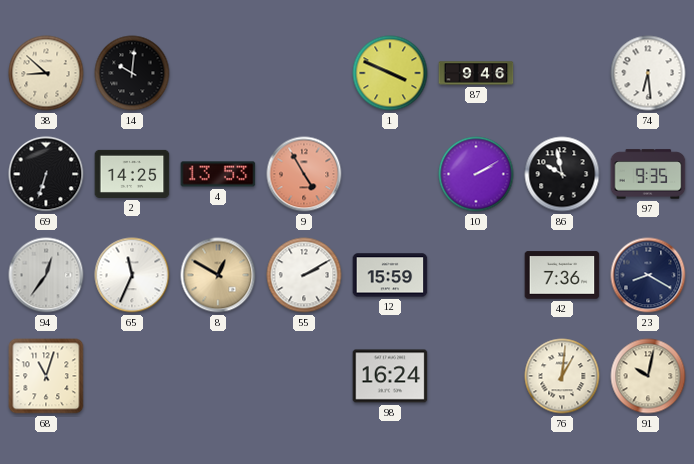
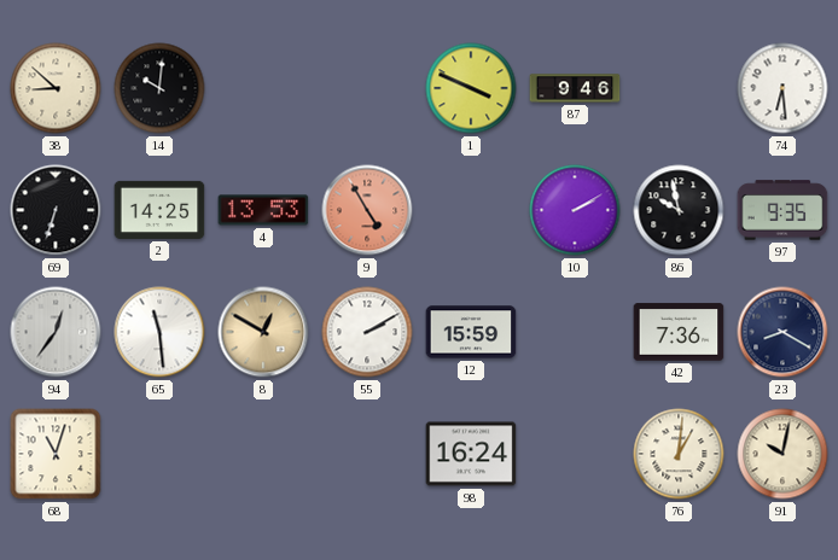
65: 11:34 -> 11:29 (159, 332)
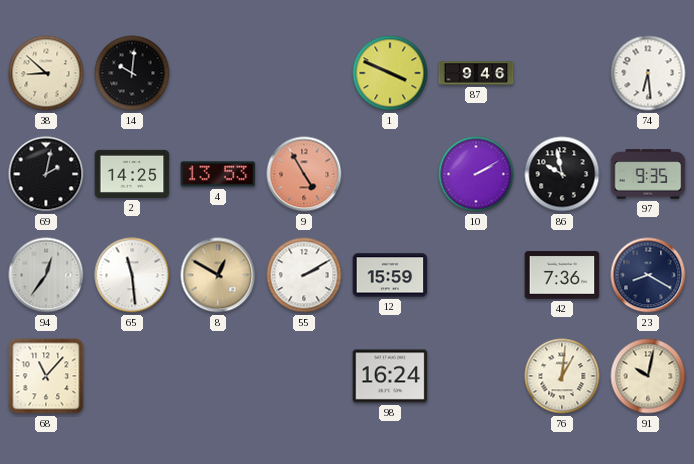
69: 6:33 -> 2:02 (46, 174)
68: 11:03 -> 11:07 (46, 376)
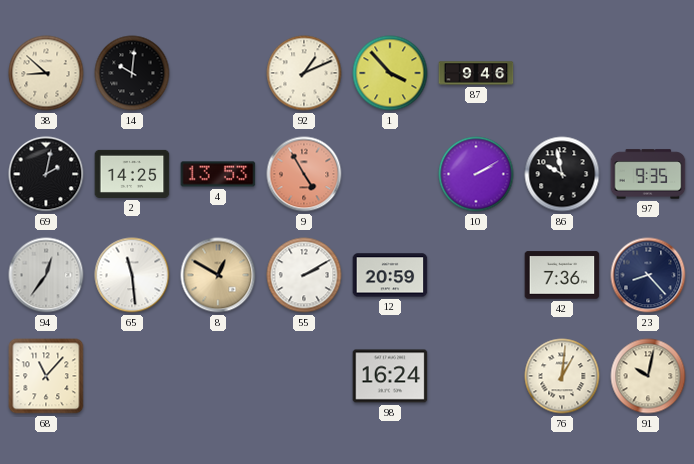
92: none -> 1:11 (304, 73)
1: 3:49 -> 3:53 (390, 73)
74: 6:29 -> none (648, 73)
12: 15:59 -> 20:59 (390, 275)
23: 8:20 -> 8:23 (648, 275)
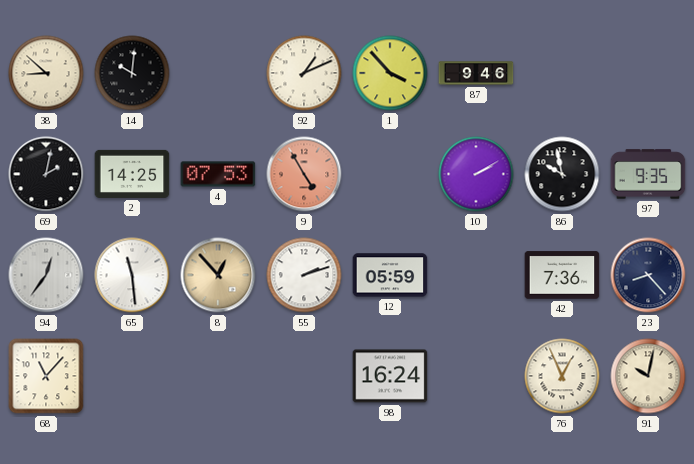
4: 13:53 -> 07:53 (218, 174)
8: 12:50 -> 12:53 (218, 275)
55: 2:10 -> 2:12 (304, 275)
12: 20:59 -> 05:59 (390, 275)
76: 1:01 -> 12:56 (562, 376)
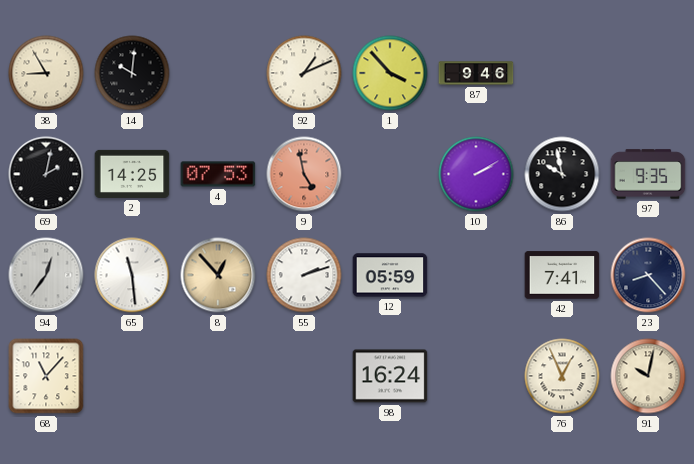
38: 8:52 -> 8:55 (46, 73)
9: 4:55 -> 4:58 (304, 174)
42: 7:36 -> 7:41 (562, 275)
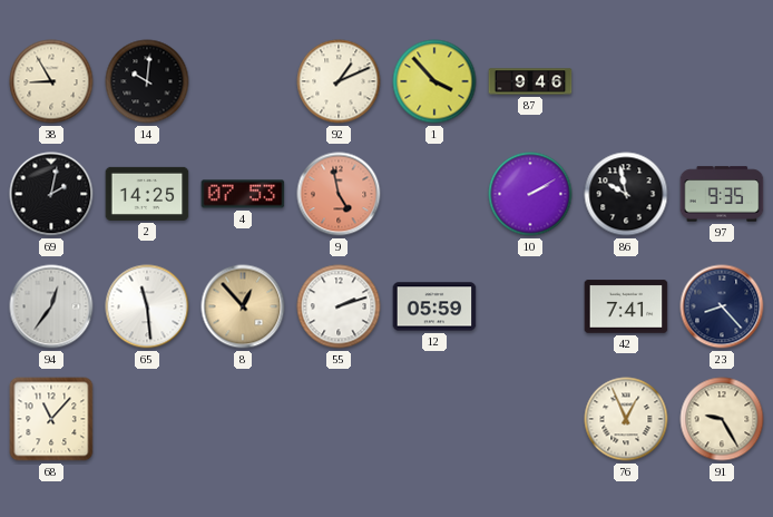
98: 16:24 -> none (390, 376)
91: 10:02 -> 9:25 (722, 419)
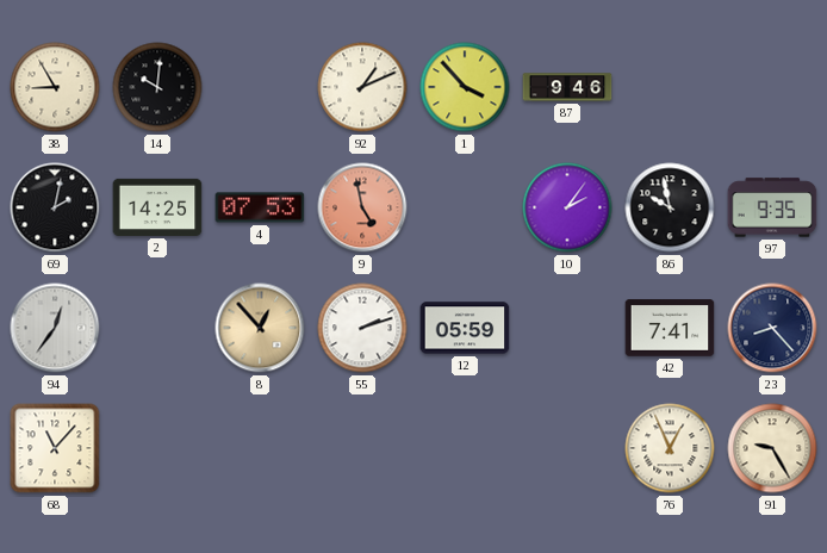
10: 2:10 -> 2:06 (567, 207)
65: 11:29 -> none (147, 306)
